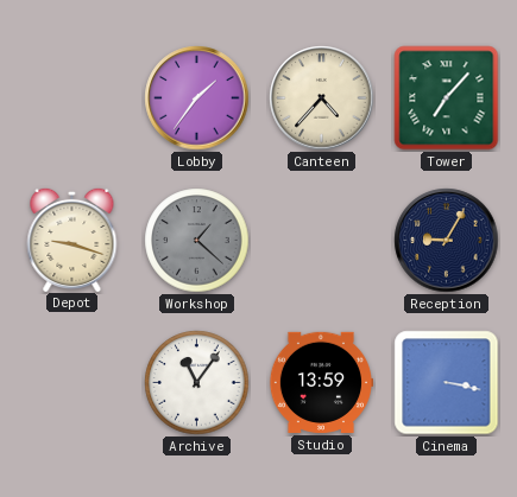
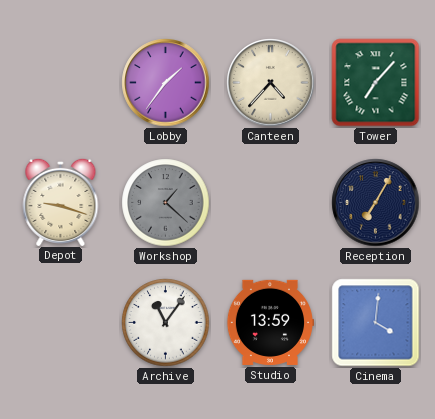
Reception: 9:05 -> 7:05 (376, 203)
Cinema: 3:17 -> 4:01 (376, 323)
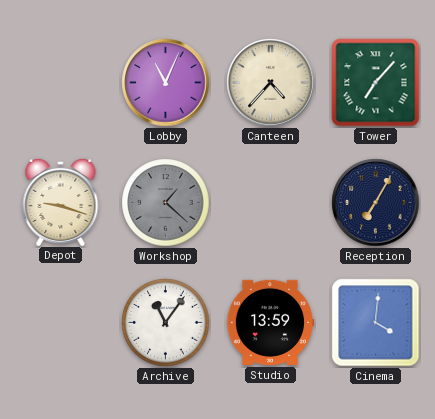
Lobby: 1:36 -> 11:04 (166, 83)
